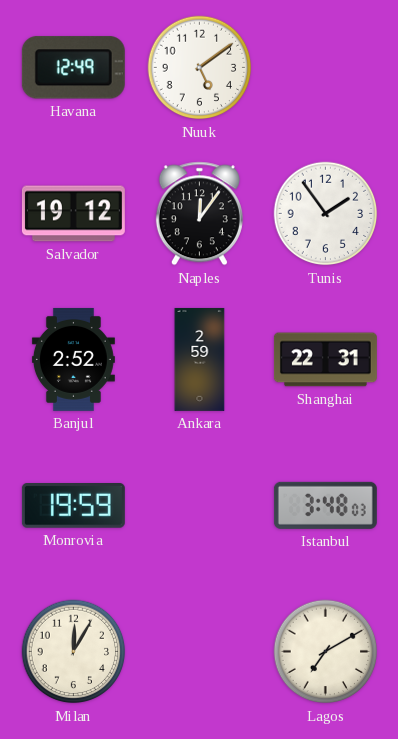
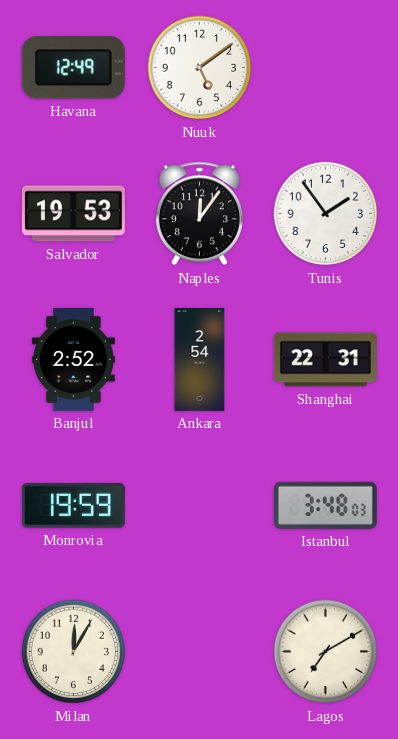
Salvador: 19:12 -> 19:53 (73, 214)
Ankara: 2:59 -> 2:54 (200, 359)
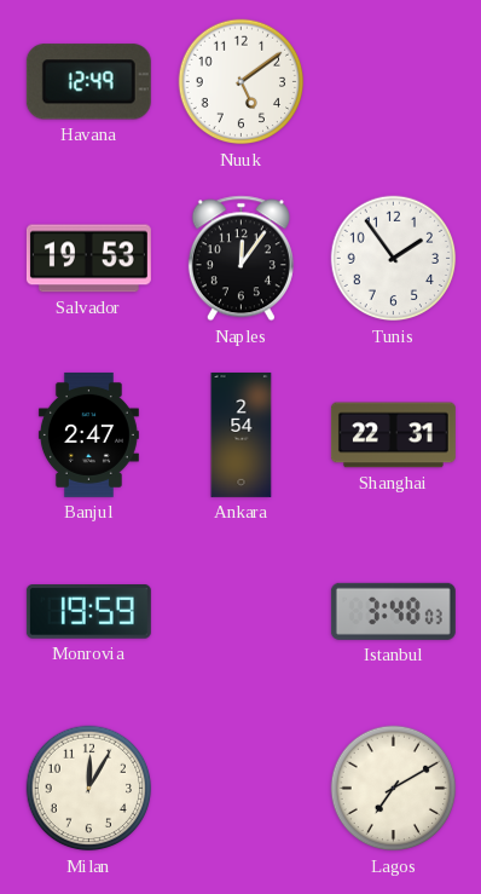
Banjul: 2:52 -> 2:47 (88, 434)
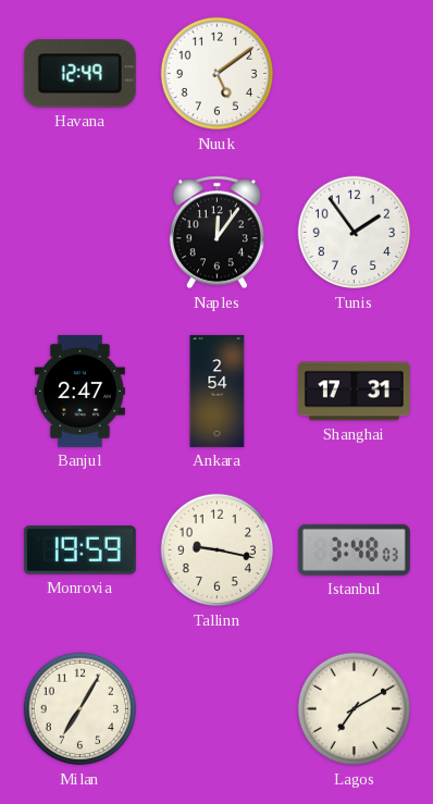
Salvador: 19:53 -> none (88, 259)
Shanghai: 22:31 -> 17:31 (354, 392)
Tallinn: none -> 9:17 (218, 551)
Milan: 12:05 -> 7:05 (81, 709)
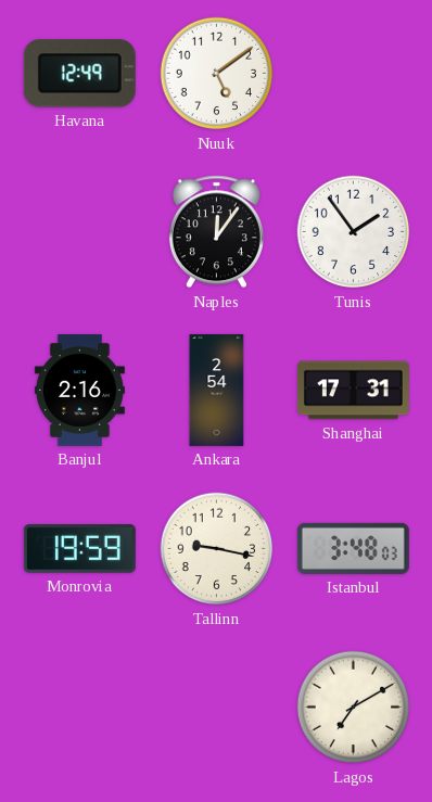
Banjul: 2:47 -> 2:16 (79, 390)
Milan: 7:05 -> none (81, 709)
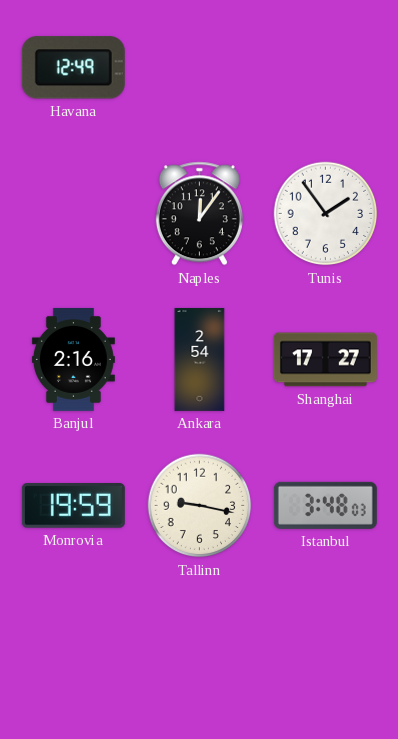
Nuuk: 5:09 -> none (217, 74)
Shanghai: 17:31 -> 17:27 (325, 360)
Lagos: 7:10 -> none (354, 708)
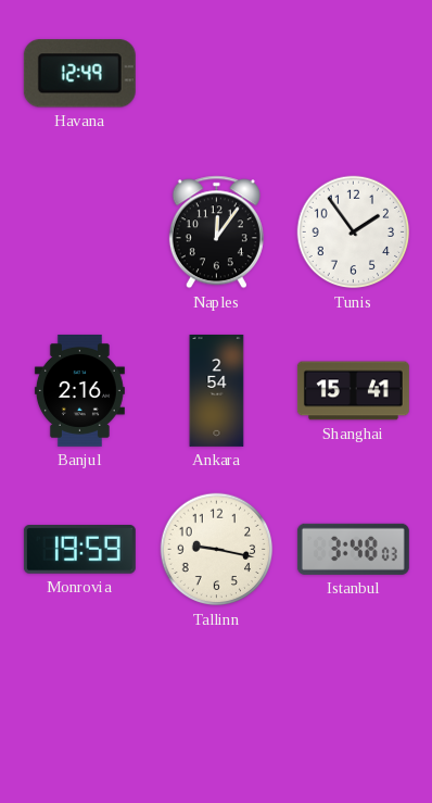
Shanghai: 17:27 -> 15:41 (353, 391)
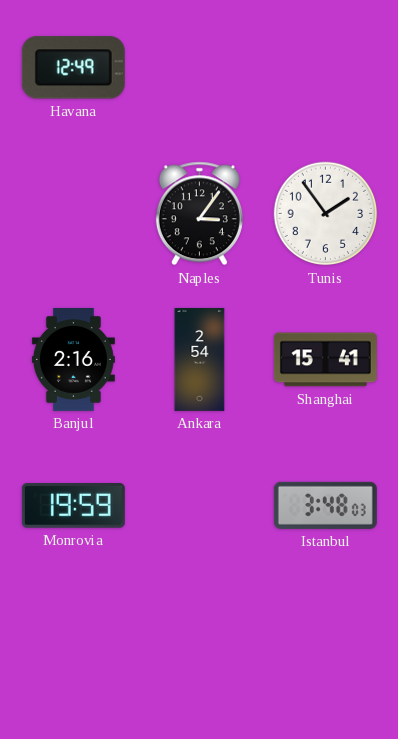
Naples: 12:06 -> 3:06 (199, 214)
Tallinn: 9:17 -> none (217, 550)
